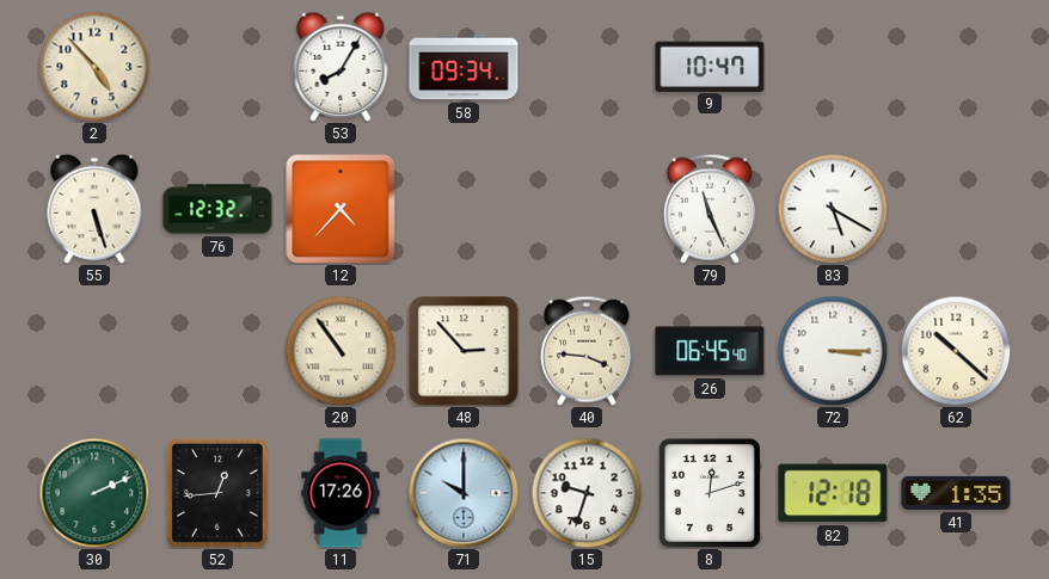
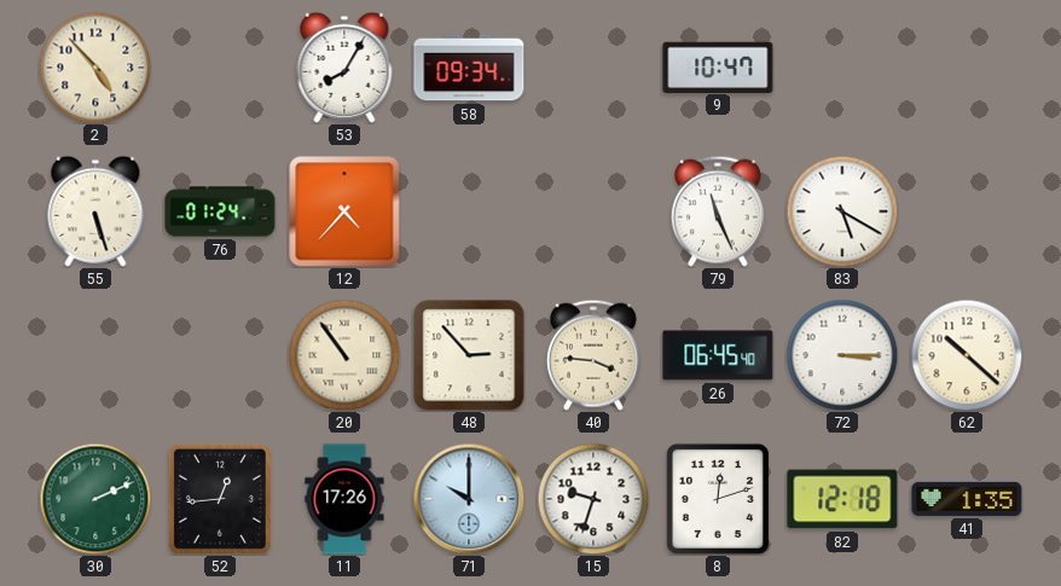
76: 12:32 -> 01:24 (220, 211)
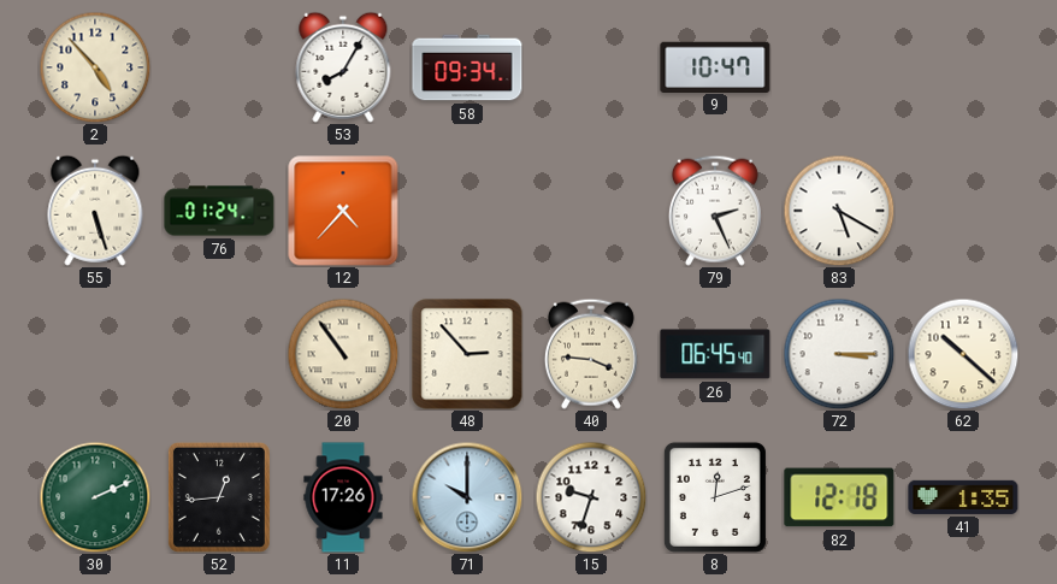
79: 11:26 -> 2:26 (715, 211)
